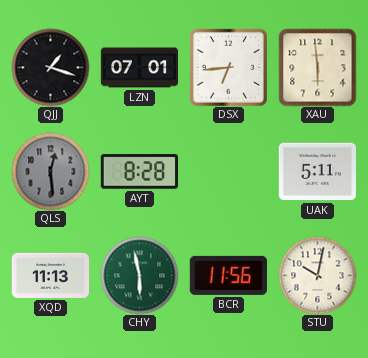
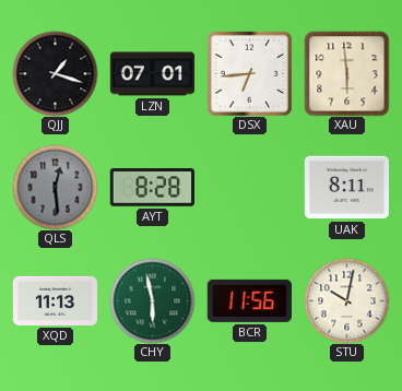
UAK: 5:11 -> 8:11 (346, 188)
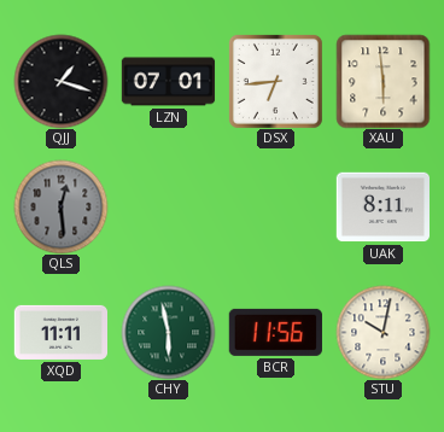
AYT: 8:28 -> none (152, 188)
XQD: 11:13 -> 11:11 (60, 332)
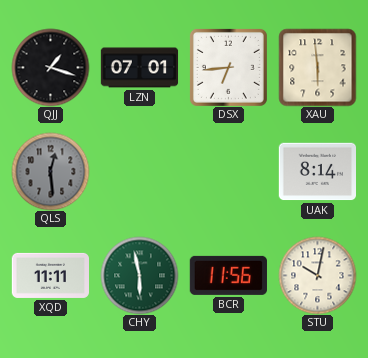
UAK: 8:11 -> 8:14 (317, 172)
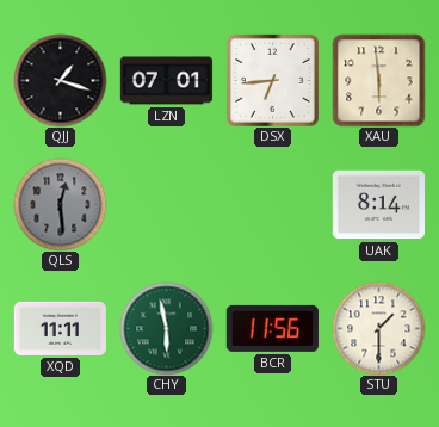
STU: 10:02 -> 1:30 (378, 328)
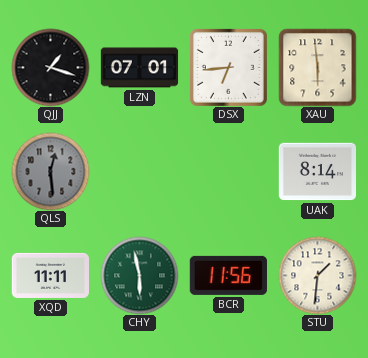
STU: 1:30 -> 1:31 (317, 275)
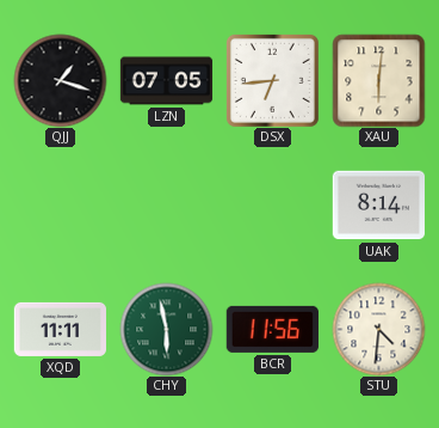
LZN: 07:01 -> 07:05 (166, 81)
XAU: 5:59 -> 6:01 (378, 80)
QLS: 12:29 -> none (50, 171)
STU: 1:31 -> 4:31 (378, 329)
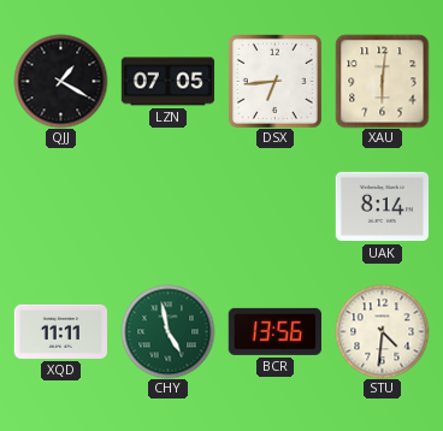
QJJ: 1:18 -> 1:20 (60, 81)
CHY: 5:58 -> 4:58 (167, 331)
BCR: 11:56 -> 13:56 (274, 331)
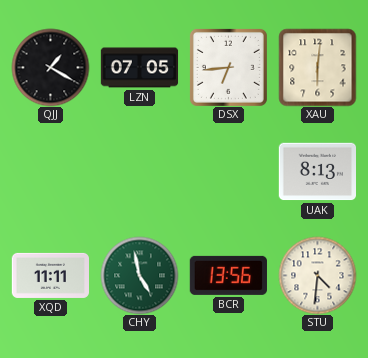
UAK: 8:14 -> 8:13 (317, 172)
